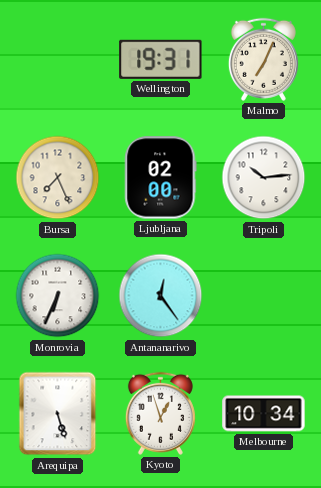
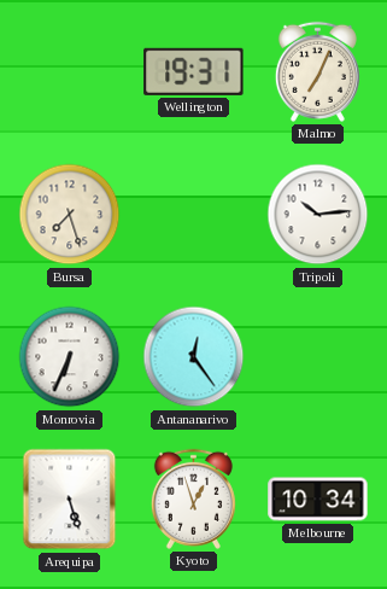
Bursa: 7:26 -> 7:27 (70, 215)
Ljubljana: 02:00 -> none (161, 178)
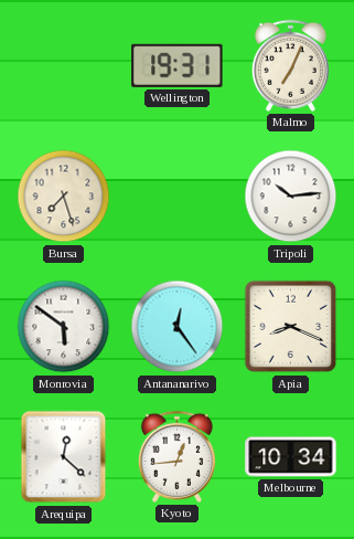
Monrovia: 6:34 -> 5:51 (64, 327)
Apia: none -> 8:19 (291, 327)
Arequipa: 5:27 -> 12:22 (64, 457)
Kyoto: 12:57 -> 12:44 (176, 456)
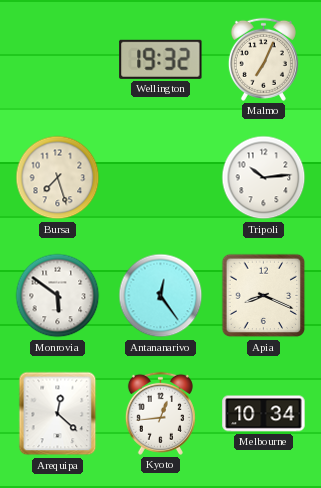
Wellington: 19:31 -> 19:32 (161, 59)
